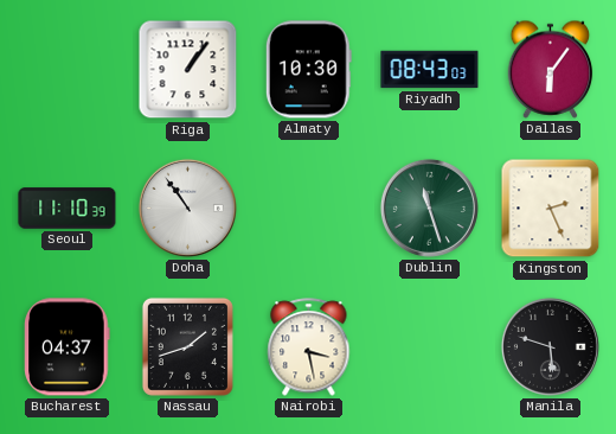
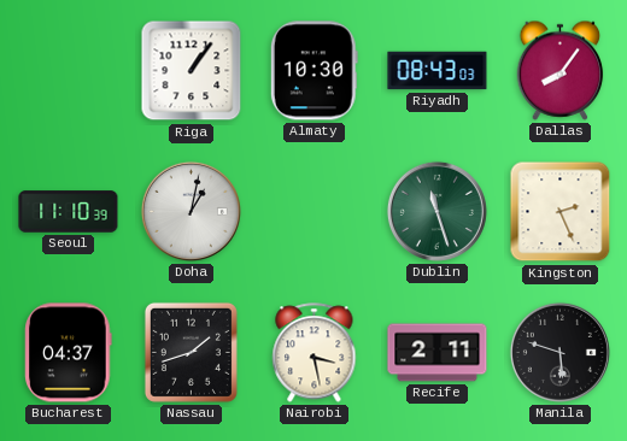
Dallas: 6:06 -> 8:06 (561, 70)
Doha: 10:54 -> 1:02 (191, 211)
Recife: none -> 2:11 (438, 353)
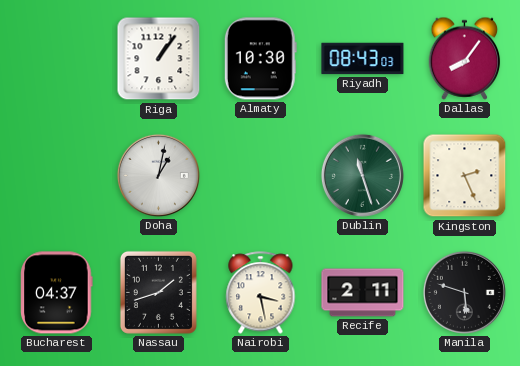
Seoul: 11:10 -> none (69, 212)
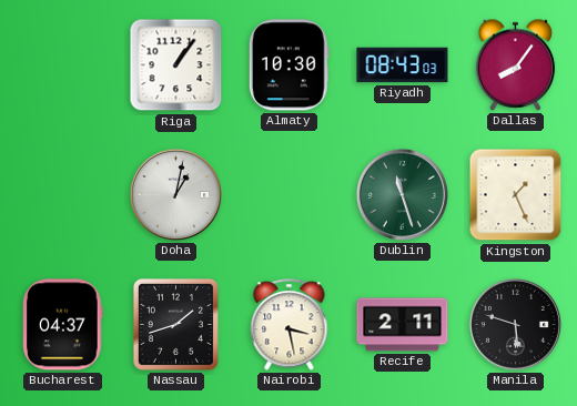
Kingston: 2:26 -> 1:26 (516, 195)
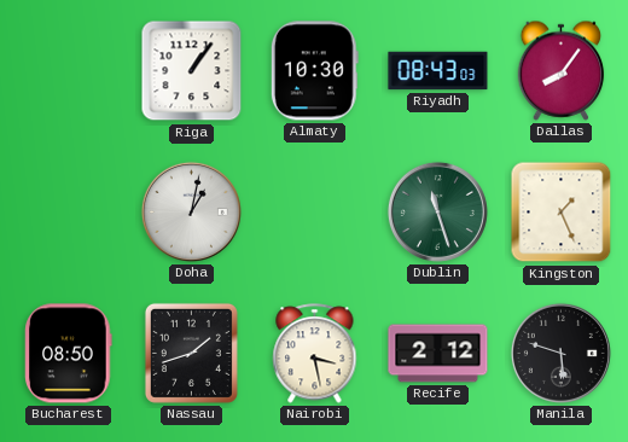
Bucharest: 04:37 -> 08:50 (69, 354)
Recife: 2:11 -> 2:12 (438, 354)
